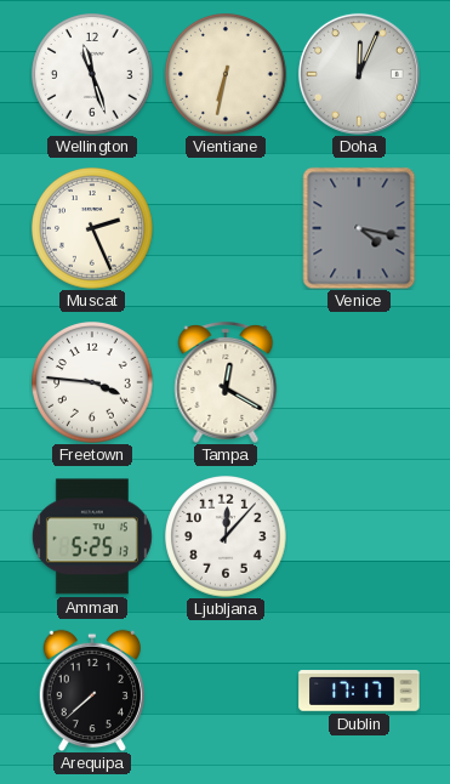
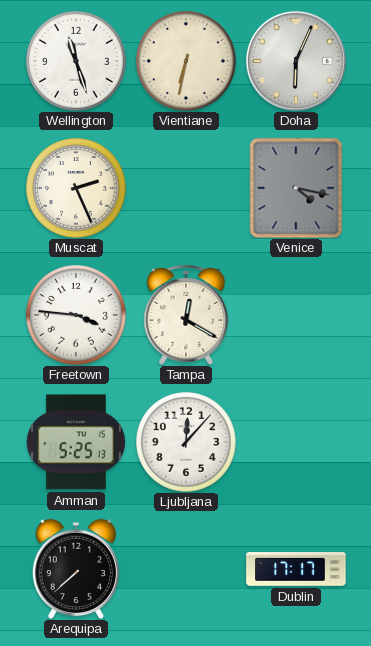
Doha: 12:04 -> 6:04 (296, 61)
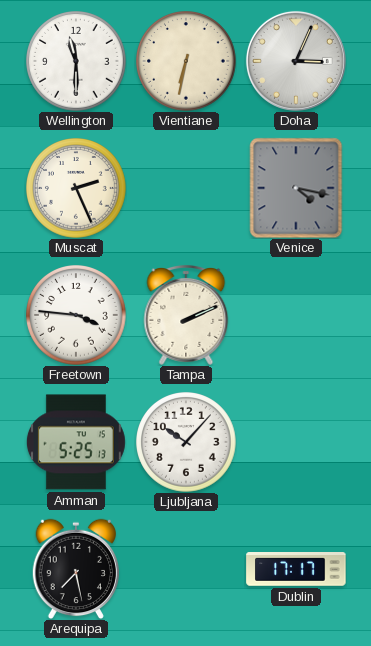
Wellington: 11:27 -> 11:30 (77, 62)
Doha: 6:04 -> 3:04 (296, 61)
Tampa: 12:20 -> 2:11 (186, 315)
Ljubljana: 12:07 -> 10:07 (187, 443)
Arequipa: 7:38 -> 7:28 (75, 569)
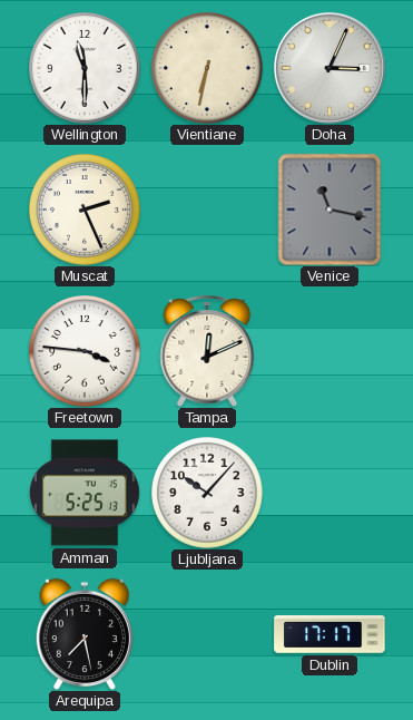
Venice: 4:17 -> 11:17 (330, 210)
Tampa: 2:11 -> 12:11 (207, 351)
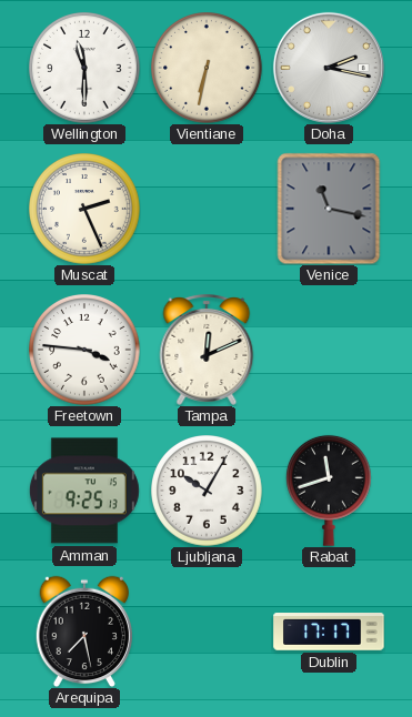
Doha: 3:04 -> 2:17 (329, 68)
Amman: 5:25 -> 9:25 (84, 491)
Ljubljana: 10:07 -> 10:05 (208, 492)
Rabat: none -> 11:42 (330, 491)
